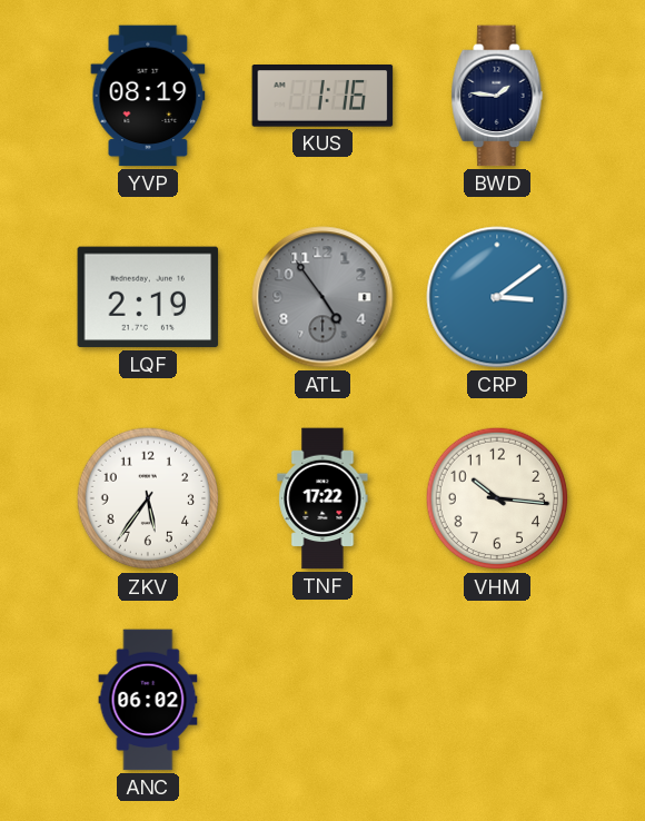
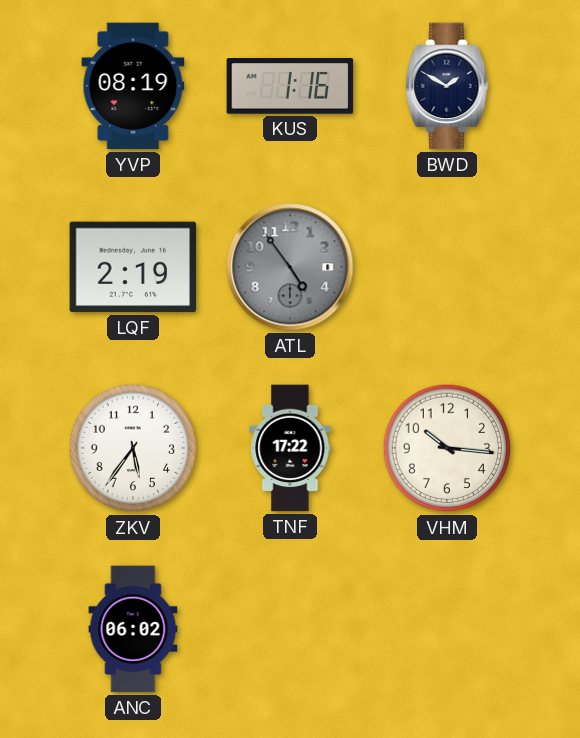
BWD: 1:46 -> 1:50 (447, 86)
CRP: 3:09 -> none (497, 297)
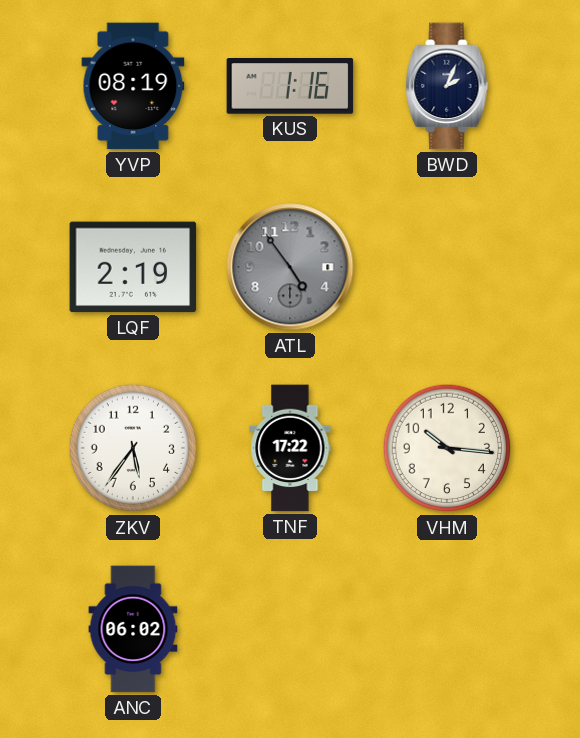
BWD: 1:50 -> 2:04 (447, 86)
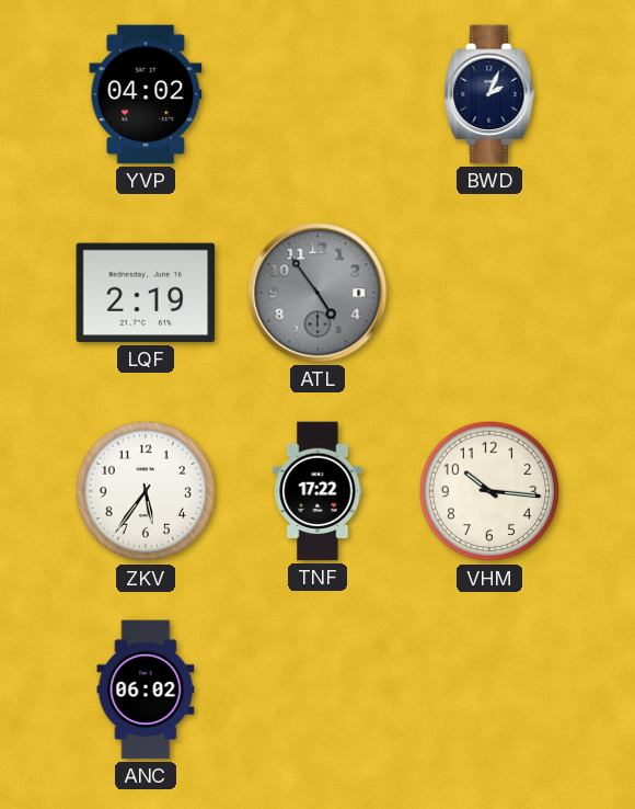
YVP: 08:19 -> 04:02 (146, 94)
KUS: 1:16 -> none (290, 87)
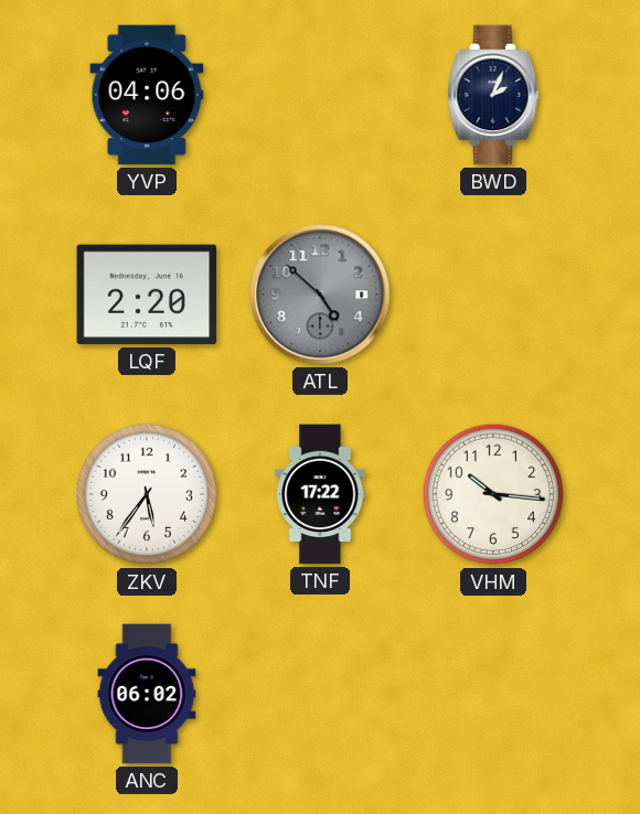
YVP: 04:02 -> 04:06 (147, 95)
LQF: 2:19 -> 2:20 (147, 294)
ATL: 4:54 -> 4:52 (320, 294)
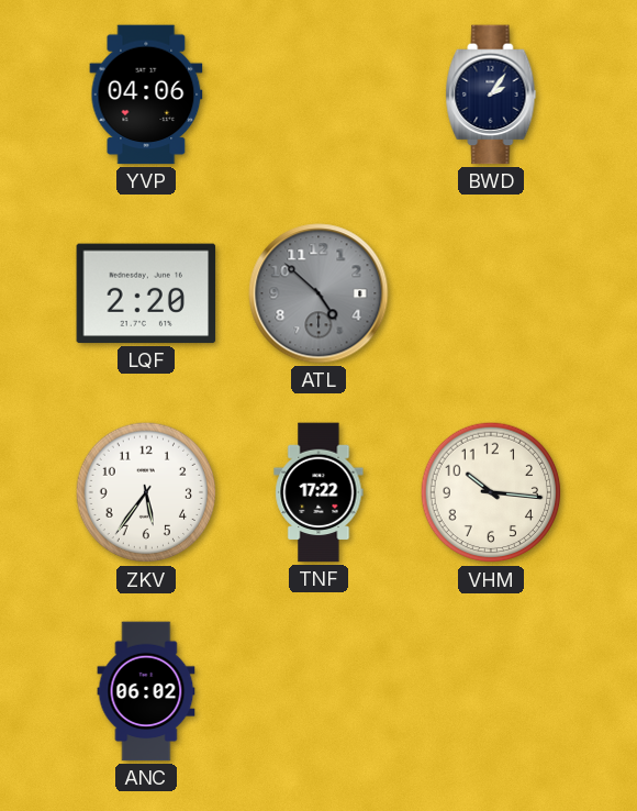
BWD: 2:04 -> 2:06 (491, 95)
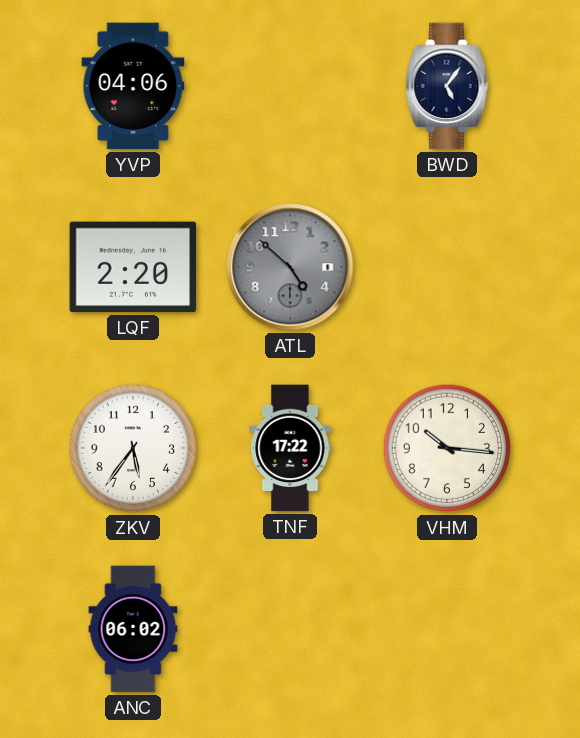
BWD: 2:06 -> 5:06 (447, 86)
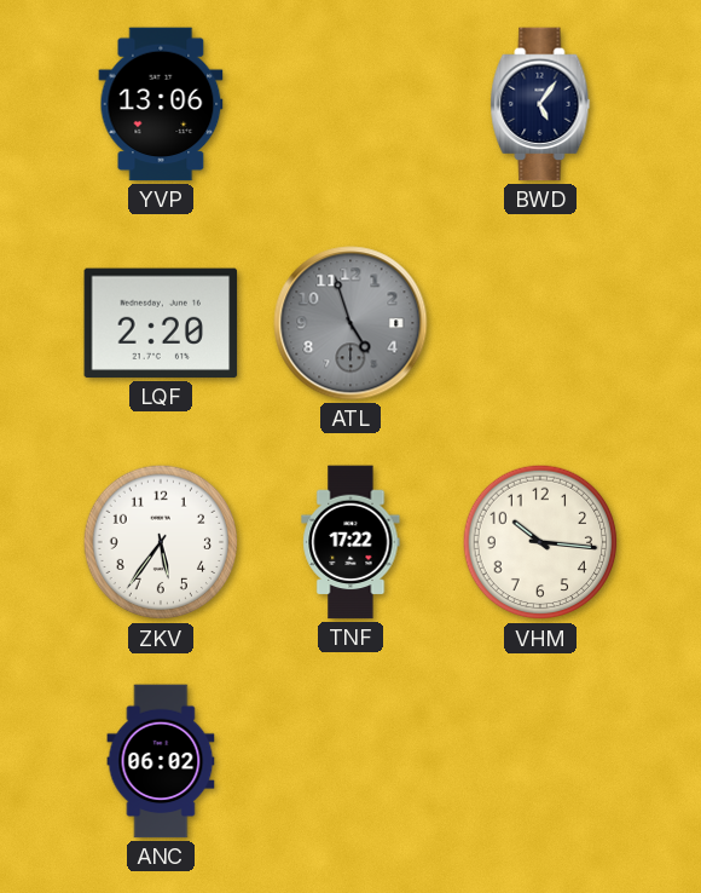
YVP: 04:06 -> 13:06 (161, 104)
ATL: 4:52 -> 4:57 (350, 323)
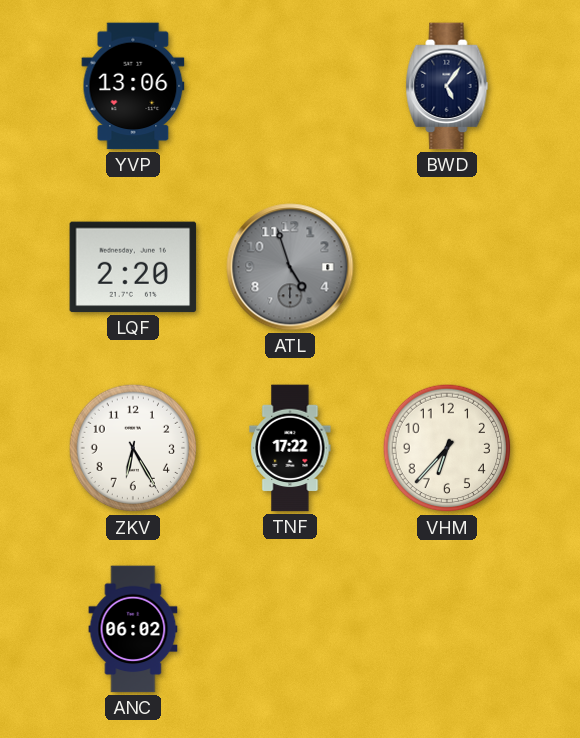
ZKV: 5:36 -> 6:25 (133, 448)
VHM: 10:16 -> 6:37 (447, 448)
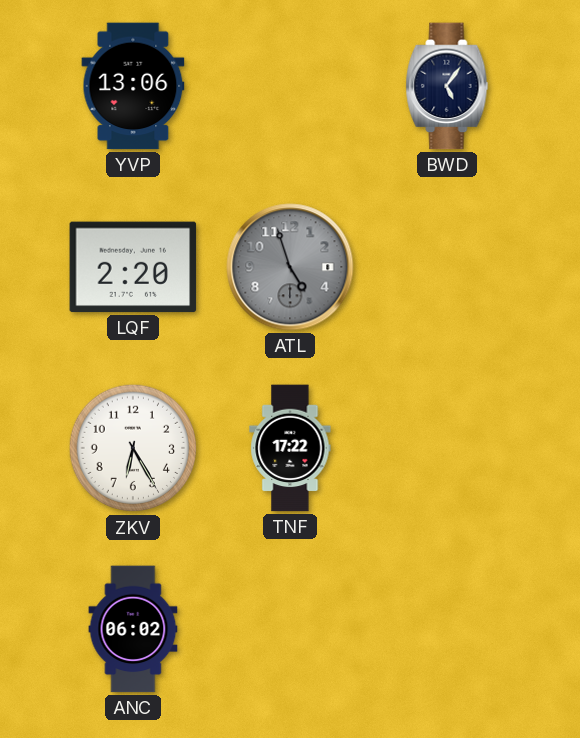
VHM: 6:37 -> none (447, 448)
